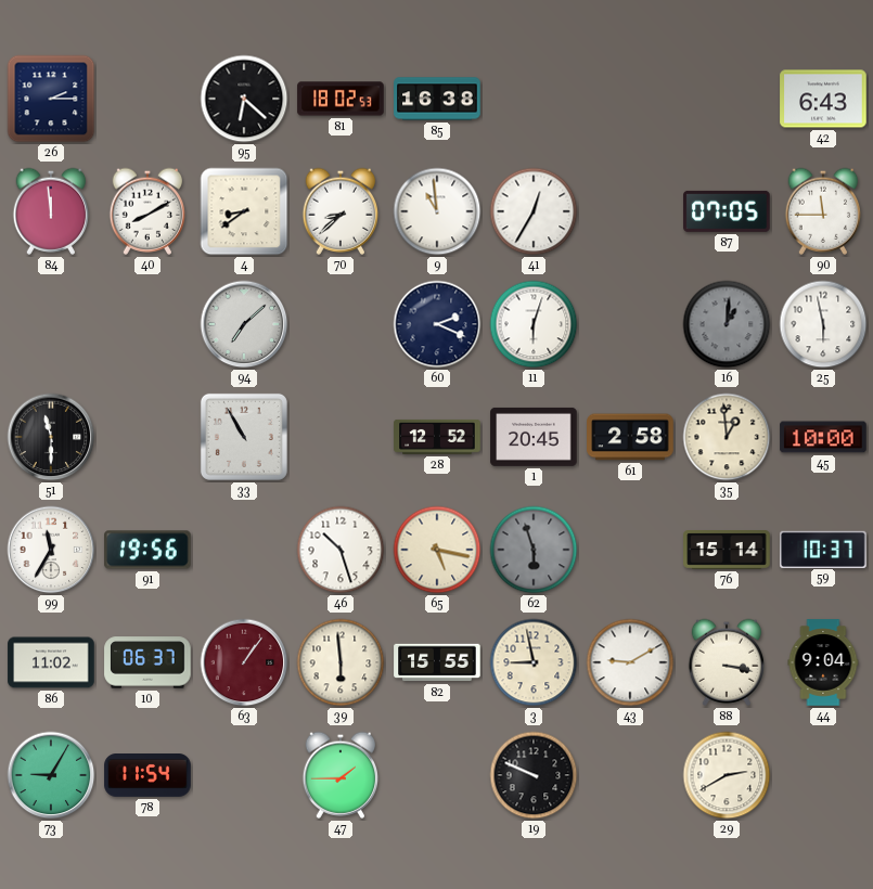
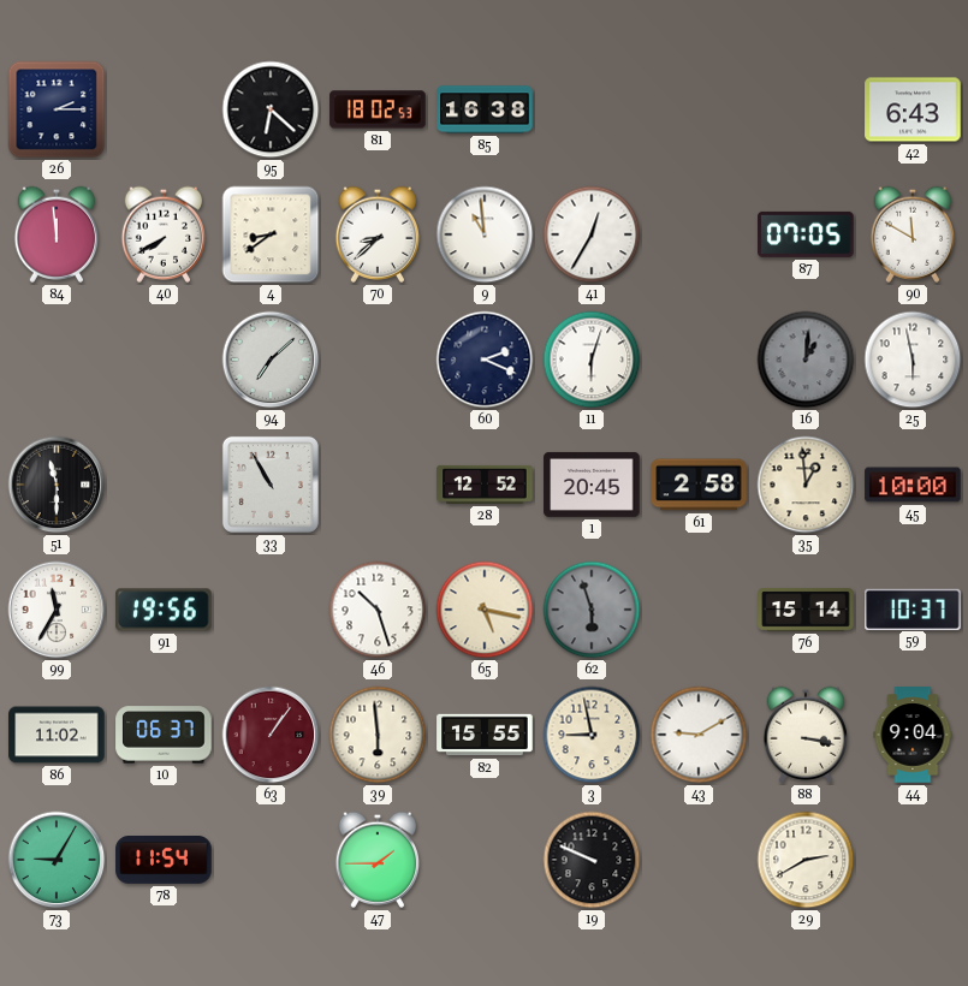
40: 8:10 -> 7:40 (164, 234)
90: 11:45 -> 11:50 (913, 234)
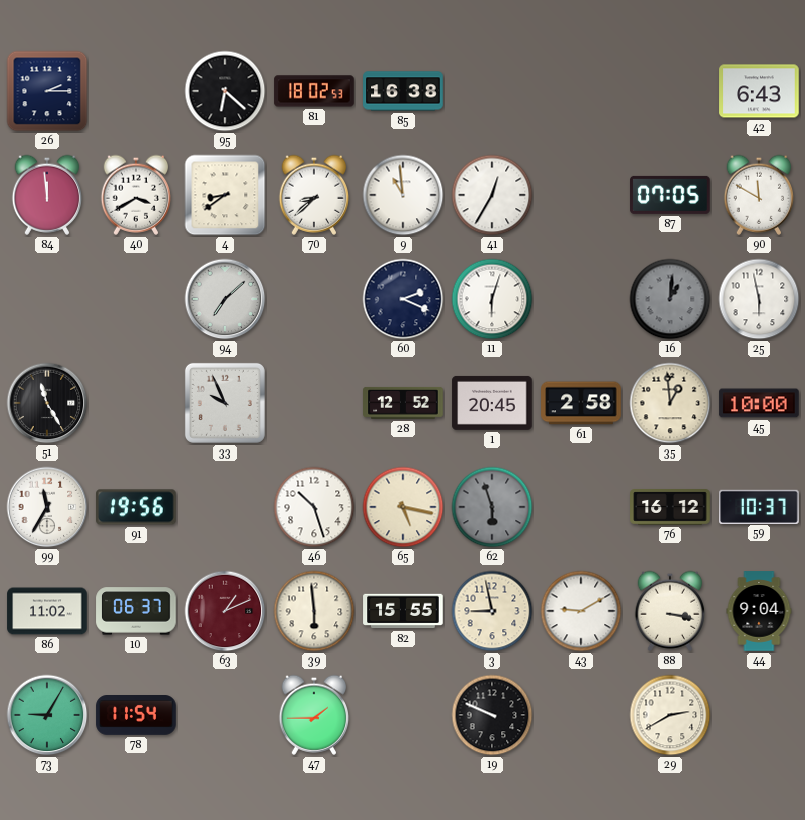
40: 7:40 -> 3:40 (136, 195)
51: 11:30 -> 11:25 (47, 403)
33: 10:55 -> 9:56 (225, 403)
76: 15:14 -> 16:12 (670, 508)
63: 1:06 -> 1:11 (225, 611)
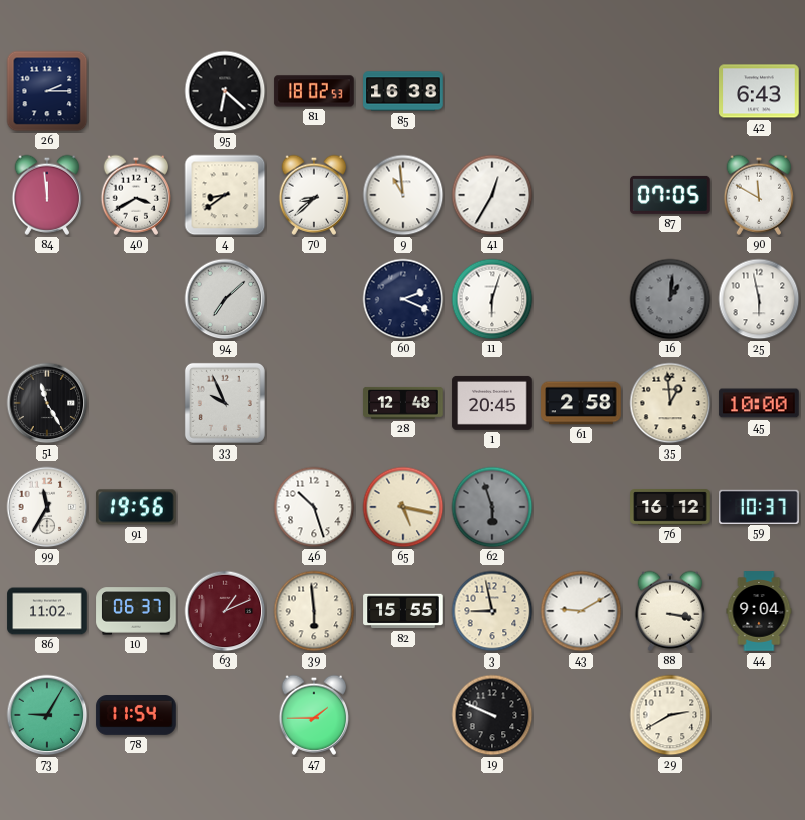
28: 12:52 -> 12:48 (403, 403)
